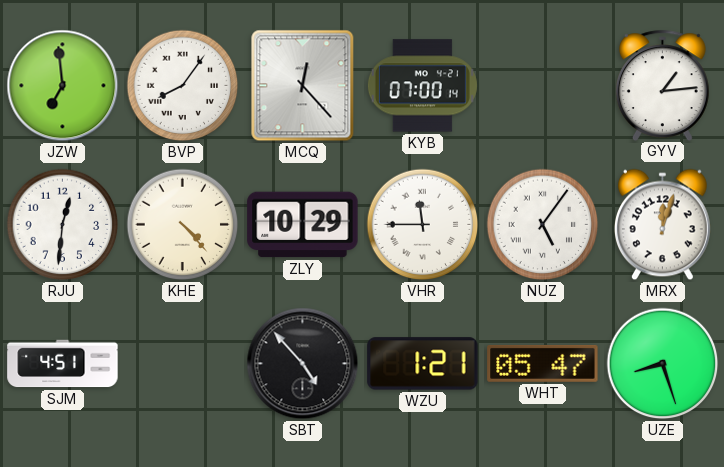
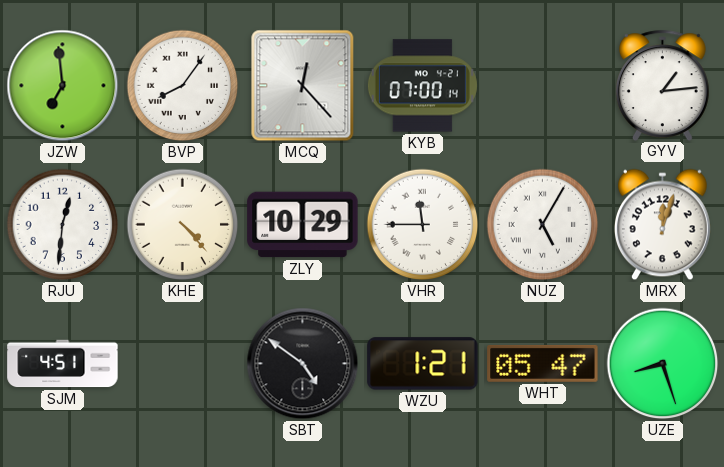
NUZ: 5:06 -> 5:05 (543, 225)
SBT: 4:53 -> 4:51 (303, 364)
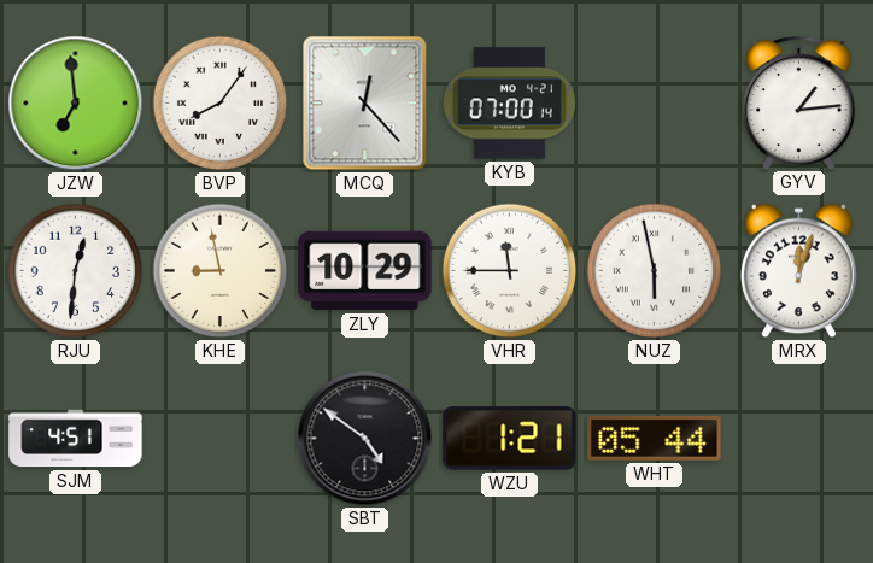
KHE: 4:23 -> 8:58 (221, 271)
NUZ: 5:05 -> 5:58 (655, 271)
WHT: 05:47 -> 05:44 (655, 438)
UZE: 8:27 -> none (663, 364)
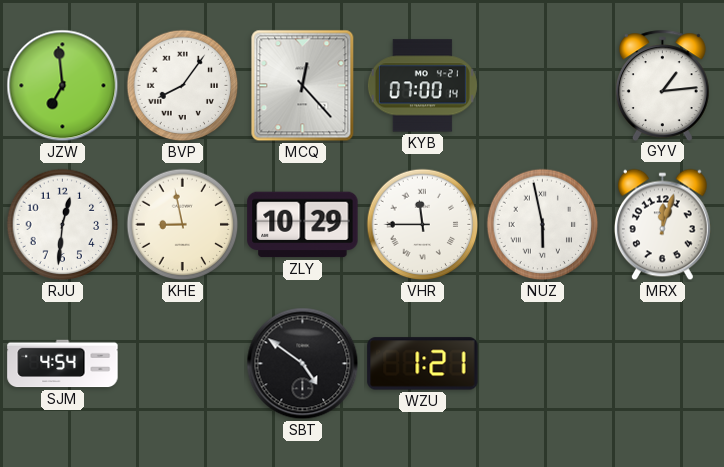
SJM: 4:51 -> 4:54 (63, 364)
WHT: 05:44 -> none (655, 438)
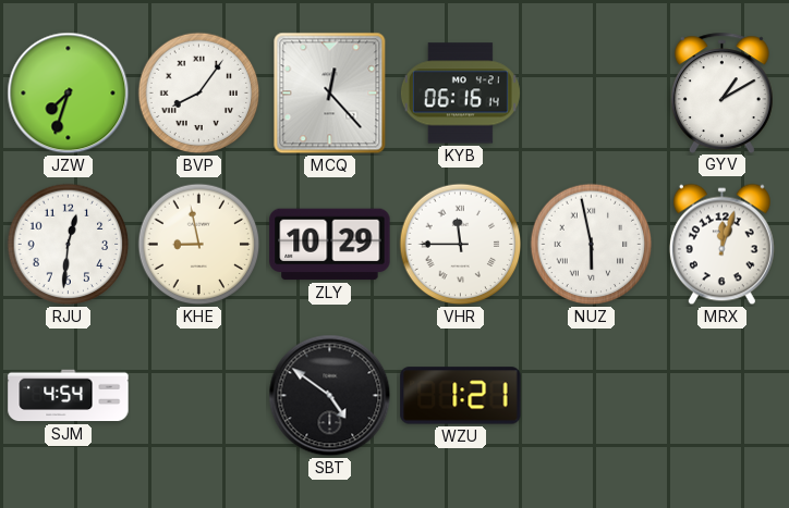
JZW: 6:59 -> 7:33 (69, 94)
KYB: 07:00 -> 06:16 (460, 94)
GYV: 1:14 -> 1:10 (721, 92)
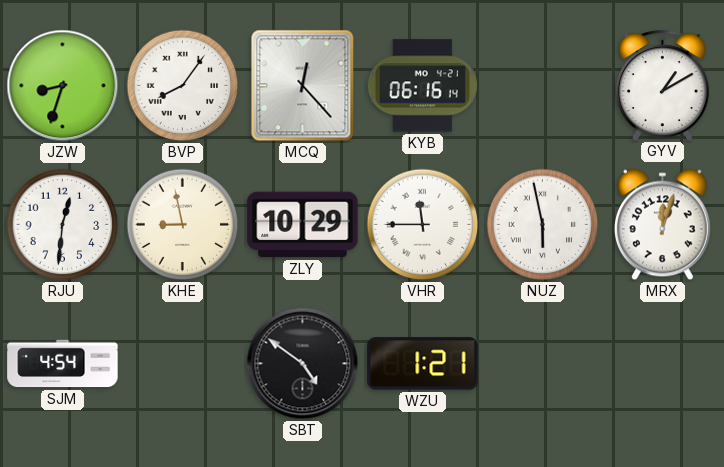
JZW: 7:33 -> 8:33 (63, 86)
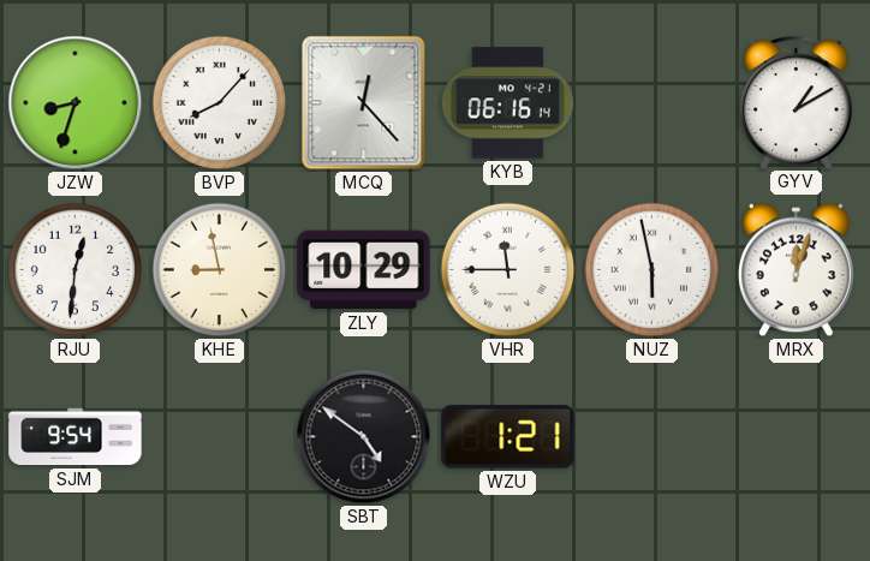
BVP: 8:06 -> 8:07 (220, 103)
SJM: 4:54 -> 9:54 (76, 437)
